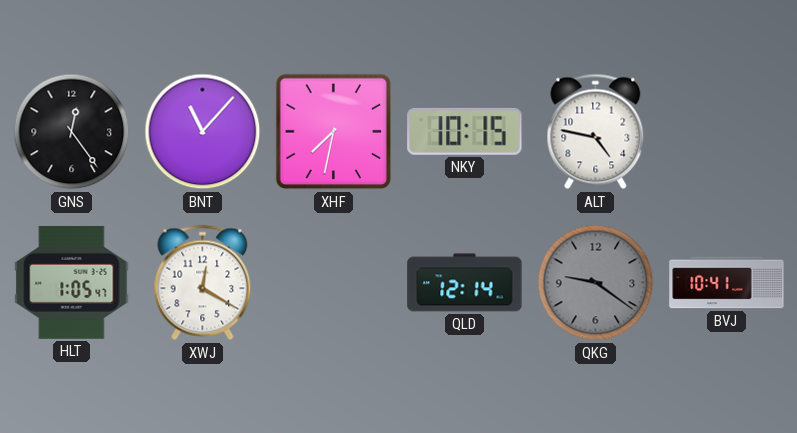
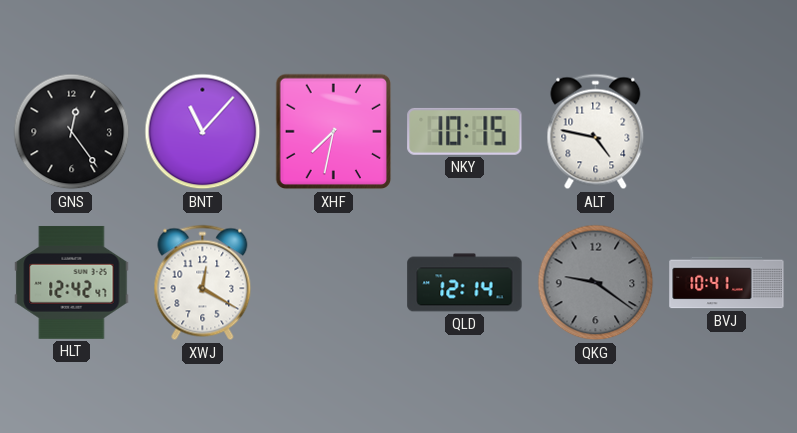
HLT: 1:05 -> 12:42 (72, 282)
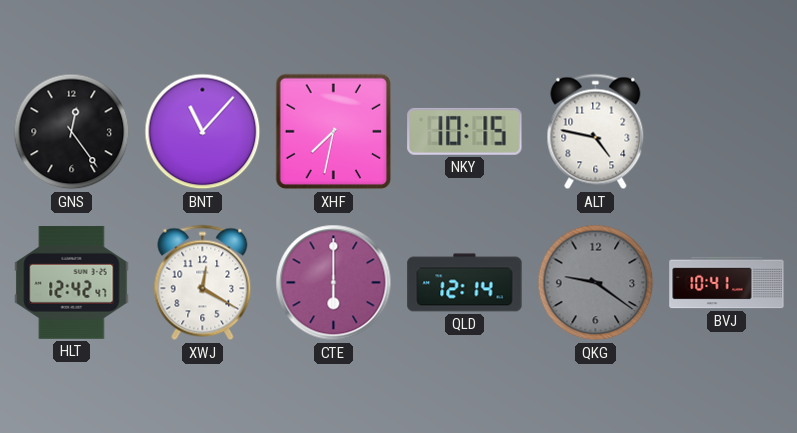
CTE: none -> 6:00 (334, 283)
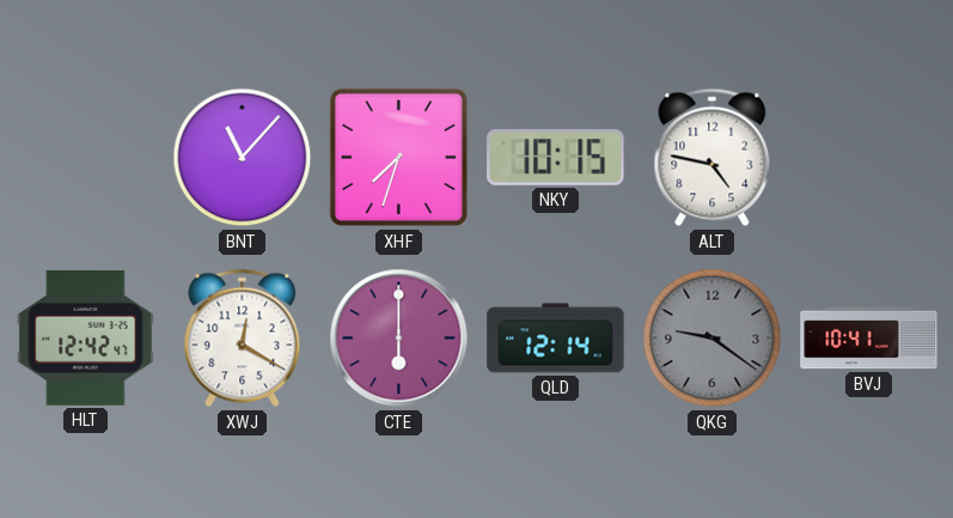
GNS: 12:24 -> none (72, 132)
XHF: 7:32 -> 7:33 (399, 158)
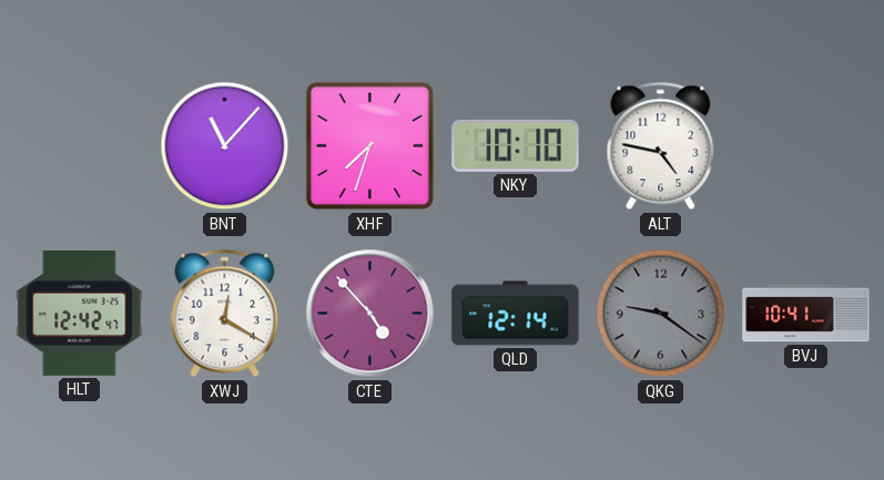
NKY: 10:15 -> 10:10 (516, 145)
CTE: 6:00 -> 4:53 (370, 314)
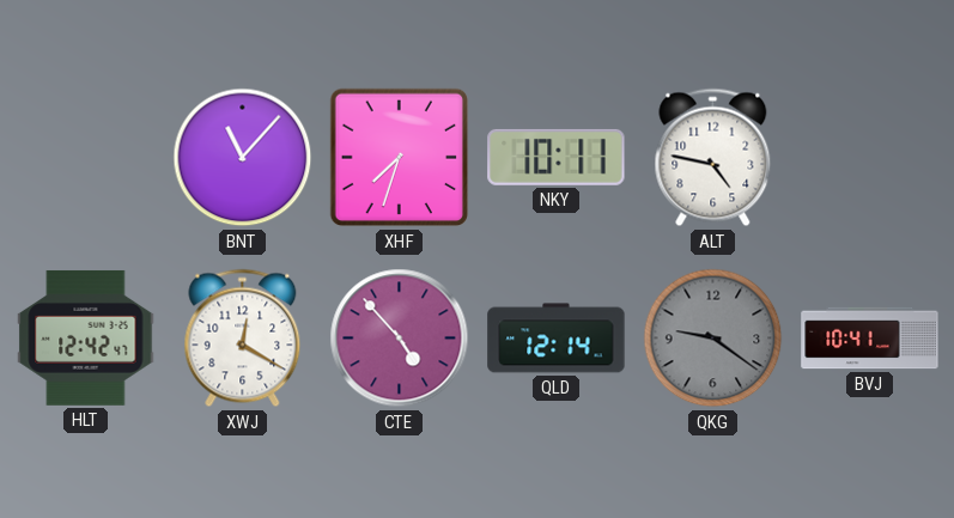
NKY: 10:10 -> 10:11 (557, 157)
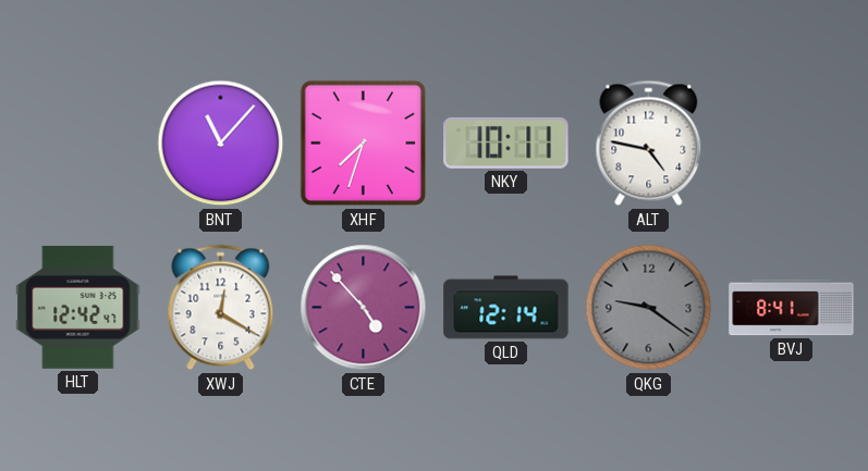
BVJ: 10:41 -> 8:41 (792, 308)
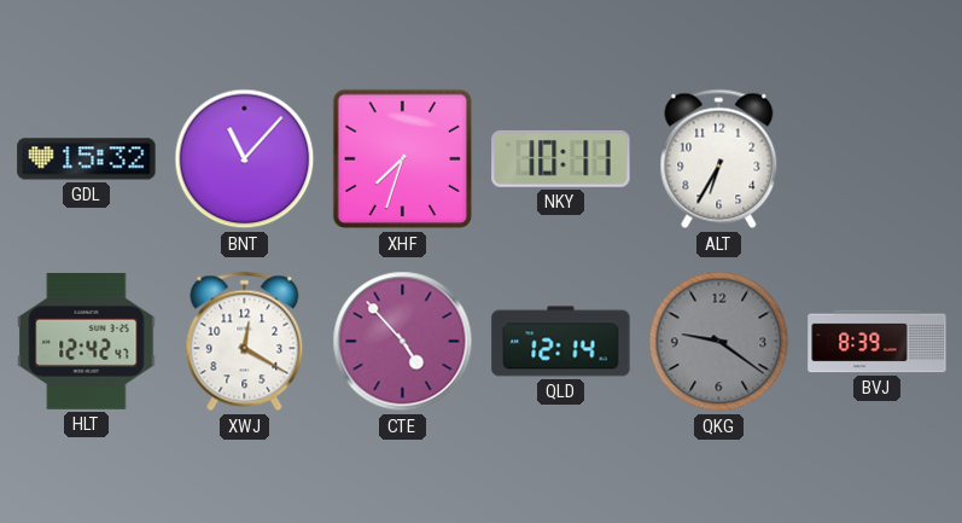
GDL: none -> 15:32 (87, 159)
ALT: 4:47 -> 6:35 (719, 159)
BVJ: 8:41 -> 8:39 (878, 342)
